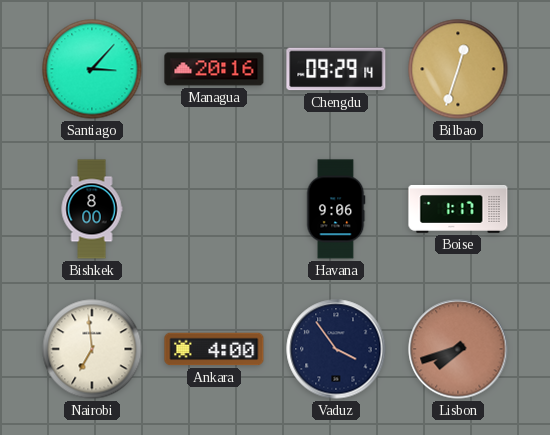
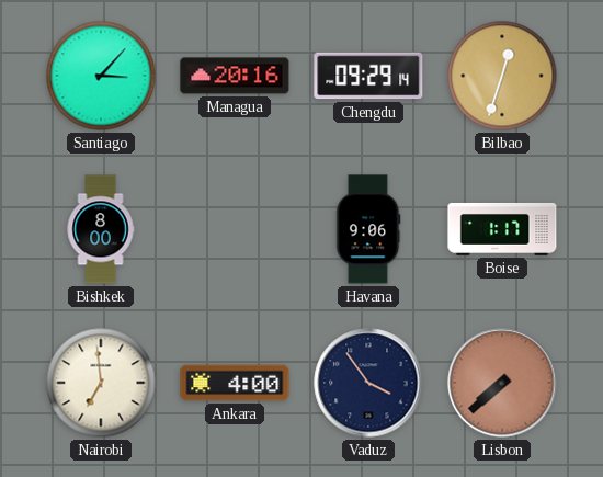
Lisbon: 7:42 -> 7:38 (502, 383)
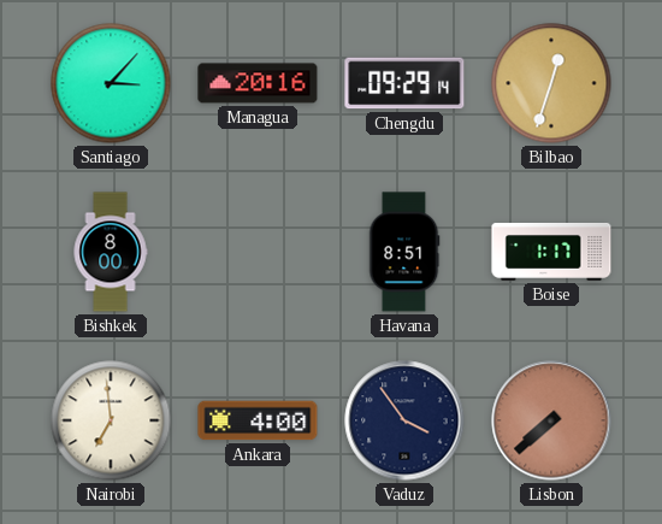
Havana: 9:06 -> 8:51 (404, 252)
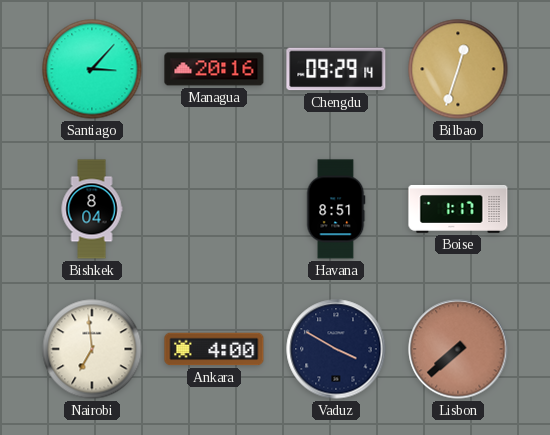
Bishkek: 8:00 -> 8:04 (92, 209)
Vaduz: 3:54 -> 3:50 (336, 349)
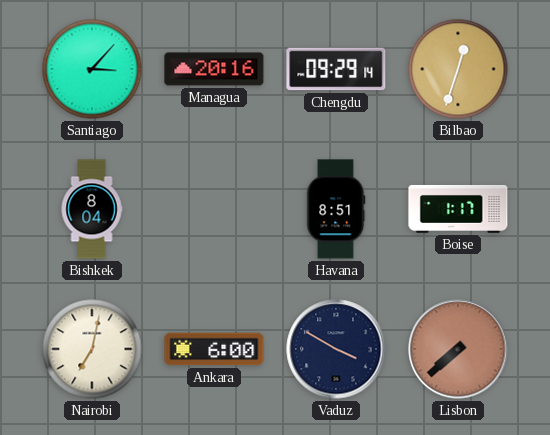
Nairobi: 6:59 -> 7:02 (92, 349)
Ankara: 4:00 -> 6:00 (214, 349)
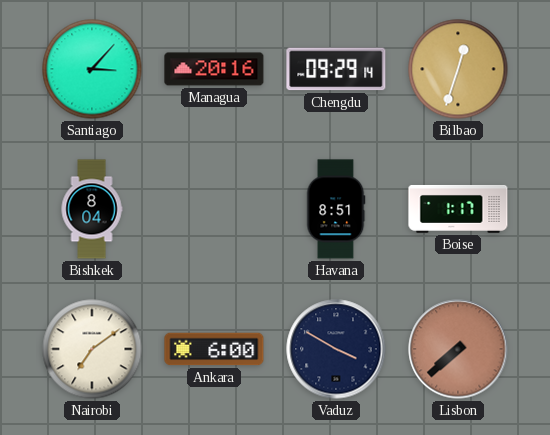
Nairobi: 7:02 -> 7:09 (92, 349)
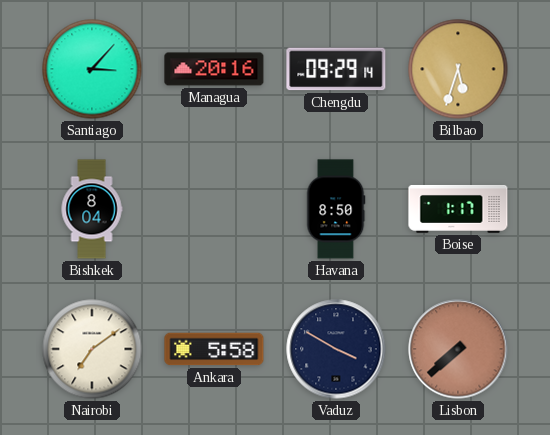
Bilbao: 12:33 -> 5:33 (458, 69)
Havana: 8:51 -> 8:50 (336, 209)
Ankara: 6:00 -> 5:58 (214, 349)
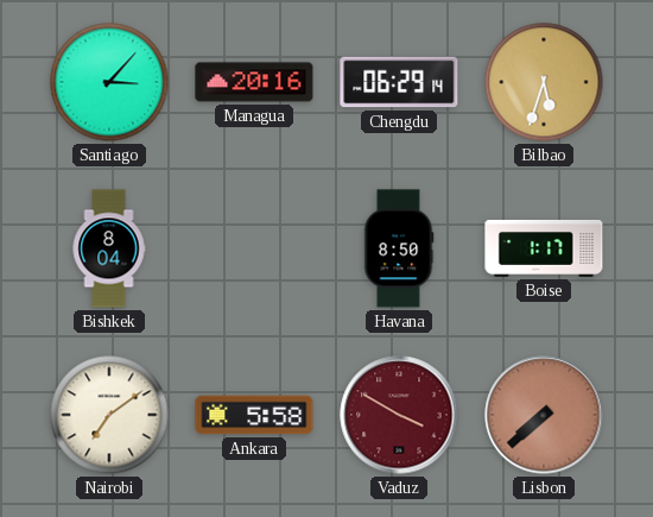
Chengdu: 09:29 -> 06:29 (399, 82)
Vaduz dial: navy -> burgundy (399, 415)
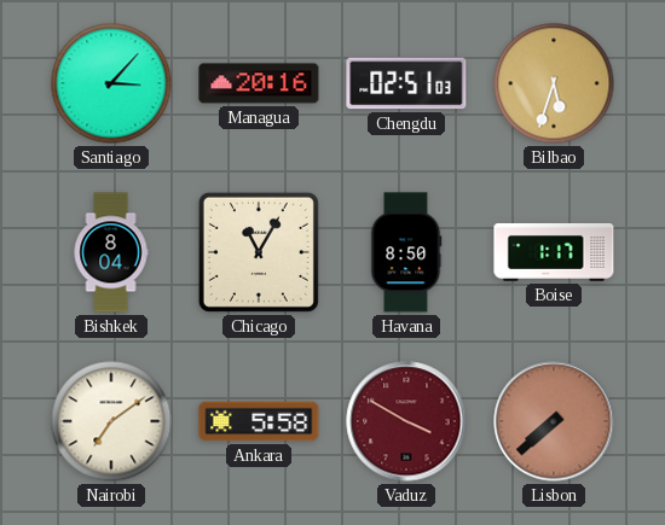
Chengdu: 06:29 -> 02:51 (406, 83)
Chicago: none -> 11:05 (259, 252)
